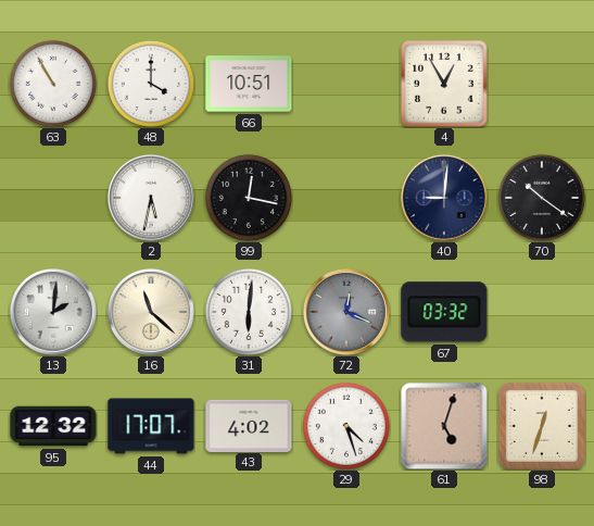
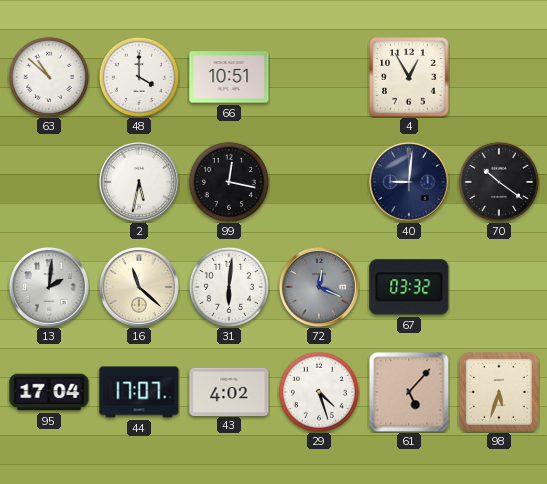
63: 10:55 -> 10:52 (49, 77)
95: 12:32 -> 17:04 (49, 392)
61: 5:03 -> 5:07 (409, 392)
98: 12:33 -> 5:33 (499, 392)
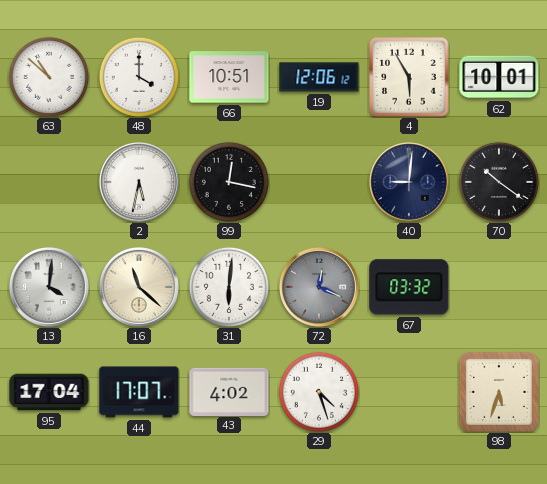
19: none -> 12:06 (319, 77)
4: 12:55 -> 5:55 (409, 77)
62: none -> 10:01 (499, 77)
13: 2:01 -> 4:01 (49, 287)
61: 5:07 -> none (409, 392)
